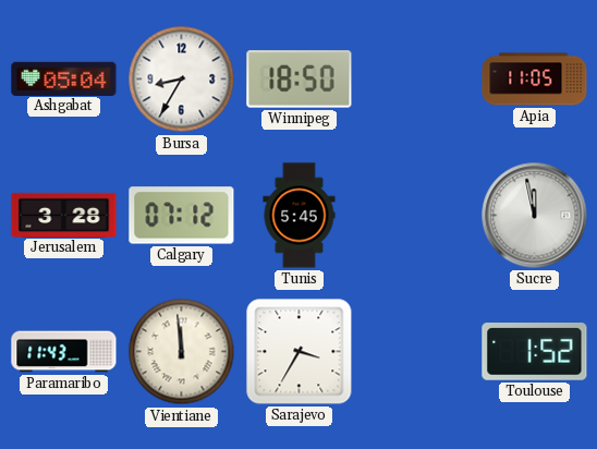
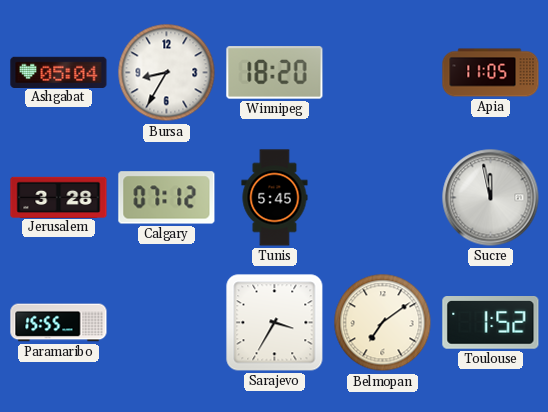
Winnipeg: 18:50 -> 18:20 (275, 73)
Paramaribo: 11:43 -> 15:55 (59, 323)
Vientiane: 11:59 -> none (182, 352)
Belmopan: none -> 7:09 (383, 323)
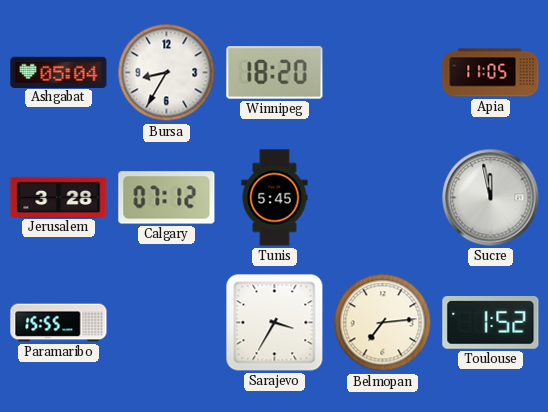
Belmopan: 7:09 -> 7:14 (383, 323)
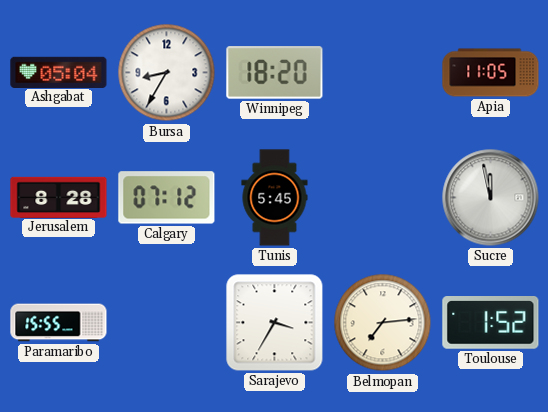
Jerusalem: 3:28 -> 8:28 (59, 197)
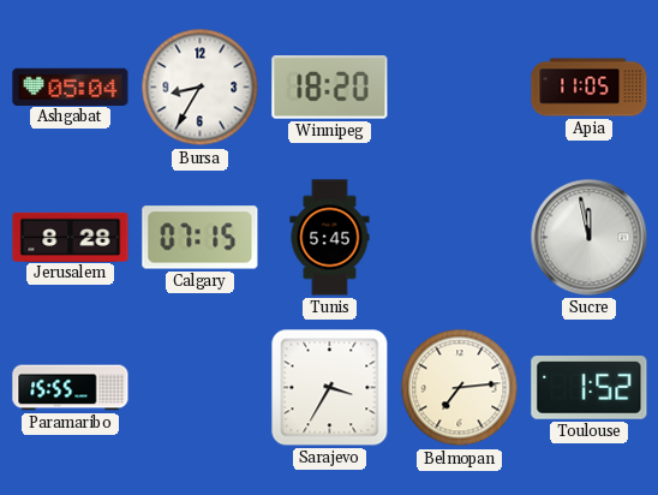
Calgary: 07:12 -> 07:15 (201, 238)
